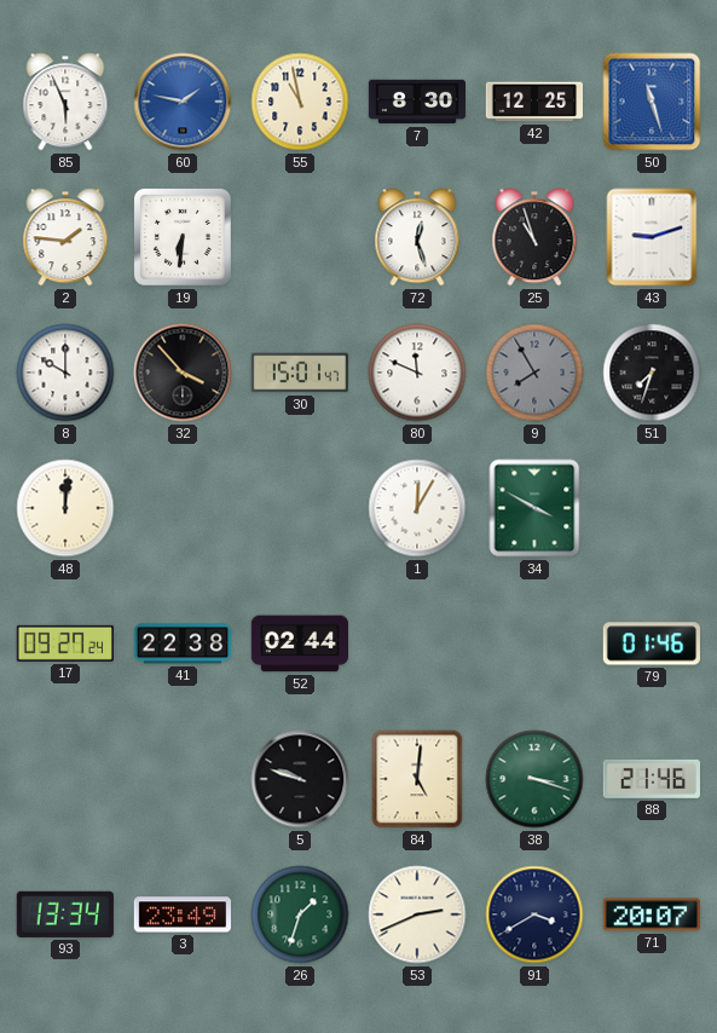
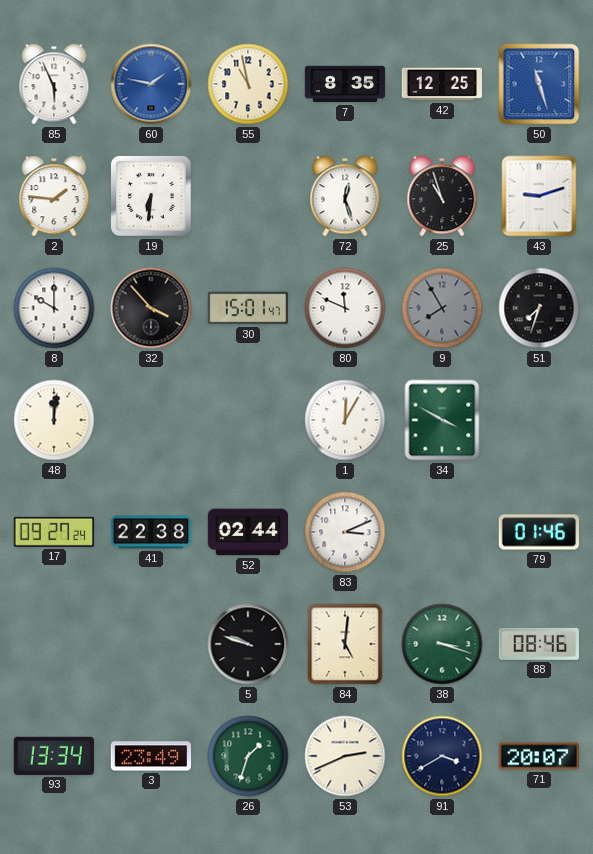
7: 8:30 -> 8:35 (345, 84)
83: none -> 3:11 (345, 532)
88: 21:46 -> 08:46 (539, 644)
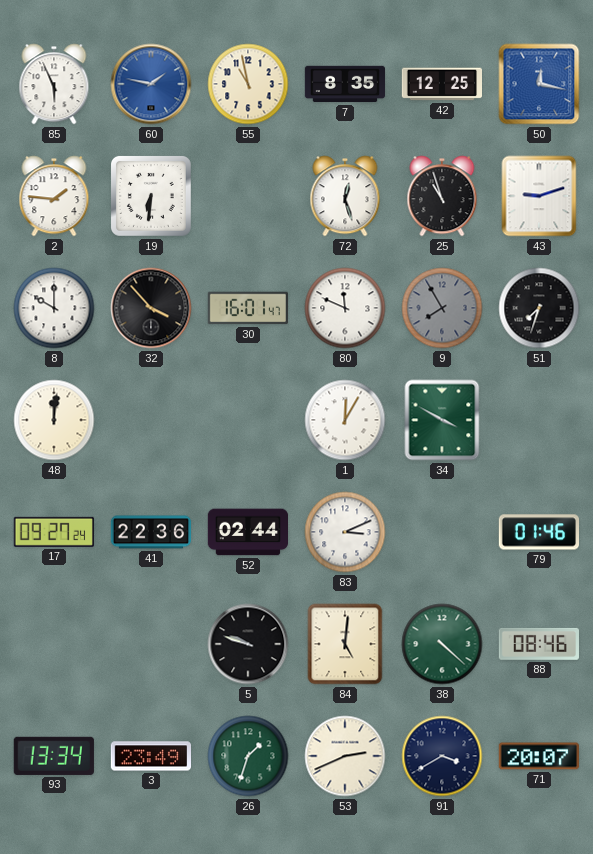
50: 11:27 -> 12:17 (539, 84)
30: 15:01 -> 16:01 (247, 308)
41: 22:38 -> 22:36 (151, 532)
38: 3:18 -> 4:22 (442, 644)
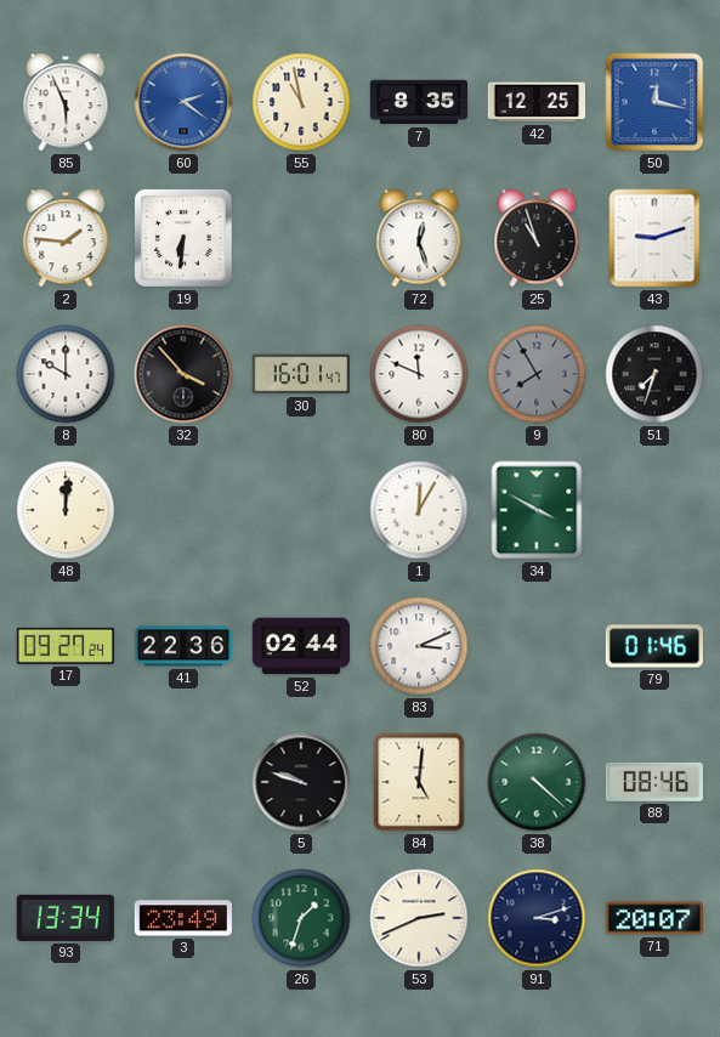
60: 1:47 -> 2:21 (183, 102)
91: 3:40 -> 3:12 (537, 918)
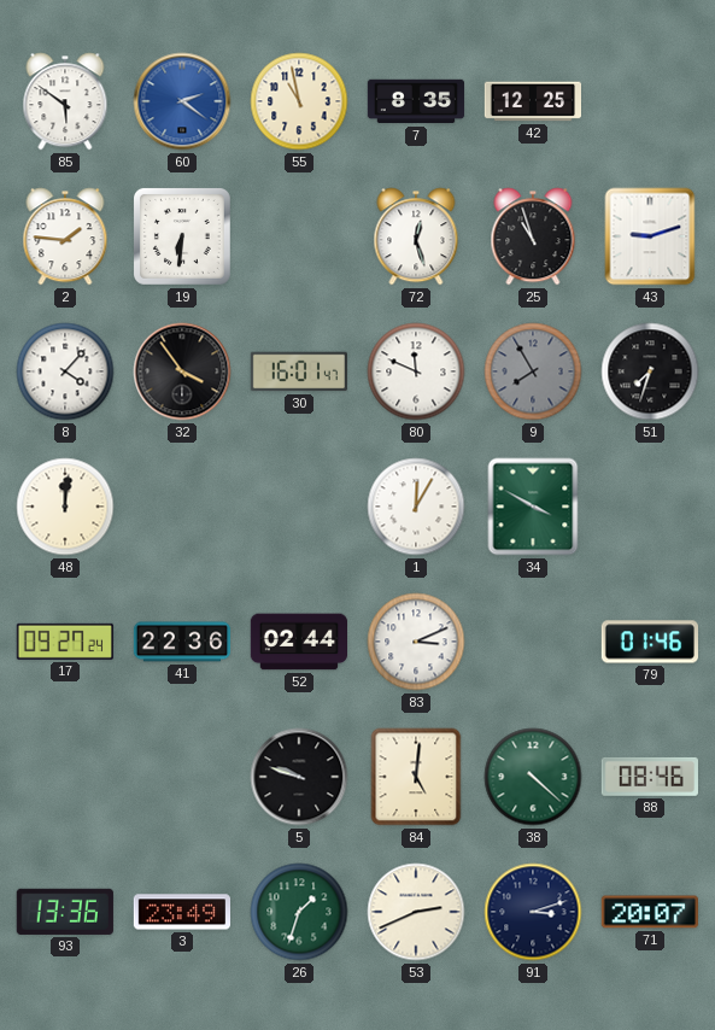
85: 5:56 -> 5:51 (65, 101)
50: 12:17 -> none (654, 102)
8: 10:00 -> 4:07 (65, 371)
32: 3:53 -> 3:54 (182, 371)
93: 13:34 -> 13:36 (65, 912)
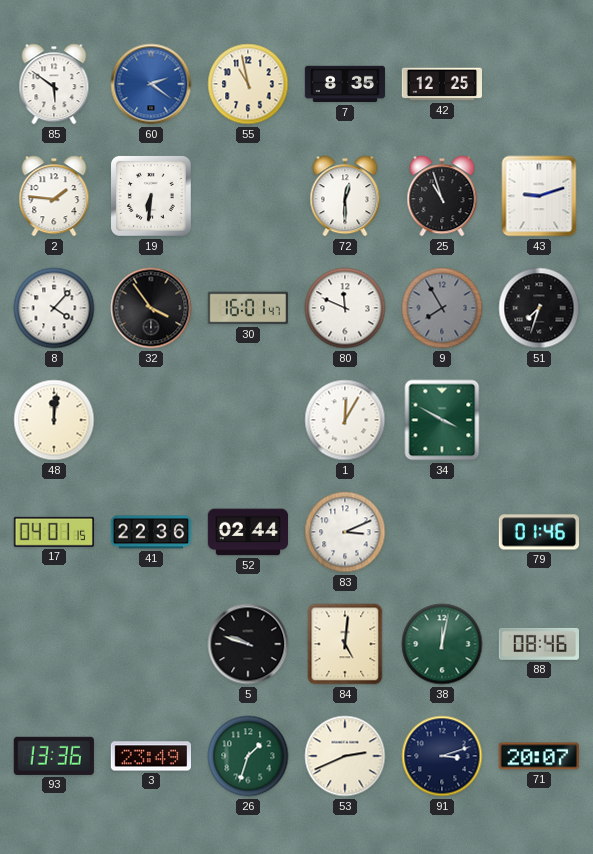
72: 12:27 -> 12:30 (345, 196)
17: 09:27 -> 04:01 (54, 532)
38: 4:22 -> 12:02 (442, 644)
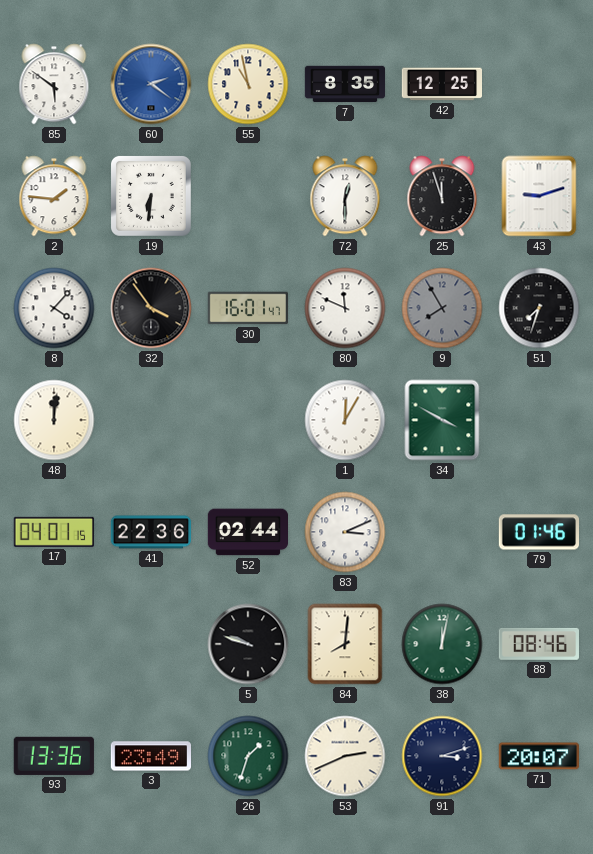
25: 10:57 -> 11:57 (442, 196)
84: 5:01 -> 8:01 (345, 644)
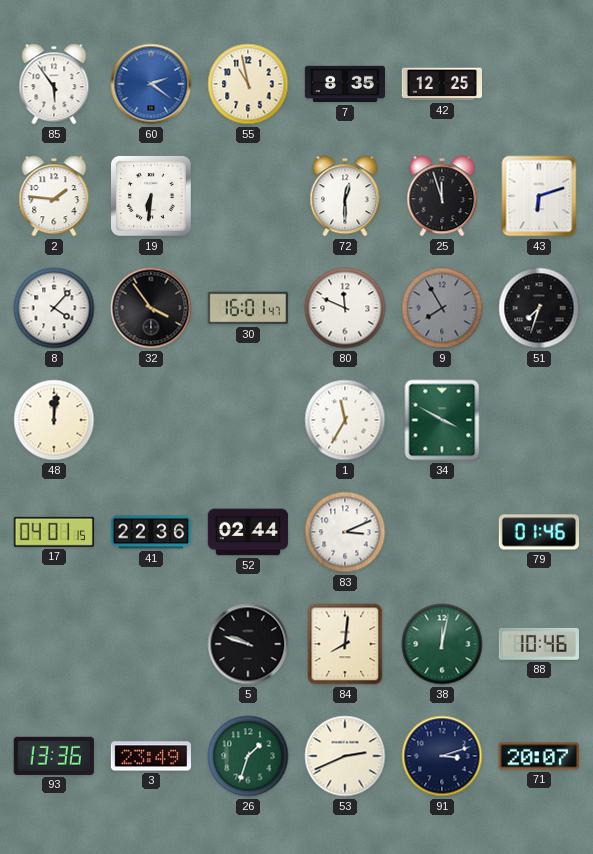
85: 5:51 -> 5:54 (54, 84)
43: 9:12 -> 6:12 (539, 196)
1: 12:05 -> 11:35 (345, 420)
88: 08:46 -> 10:46 (539, 644)
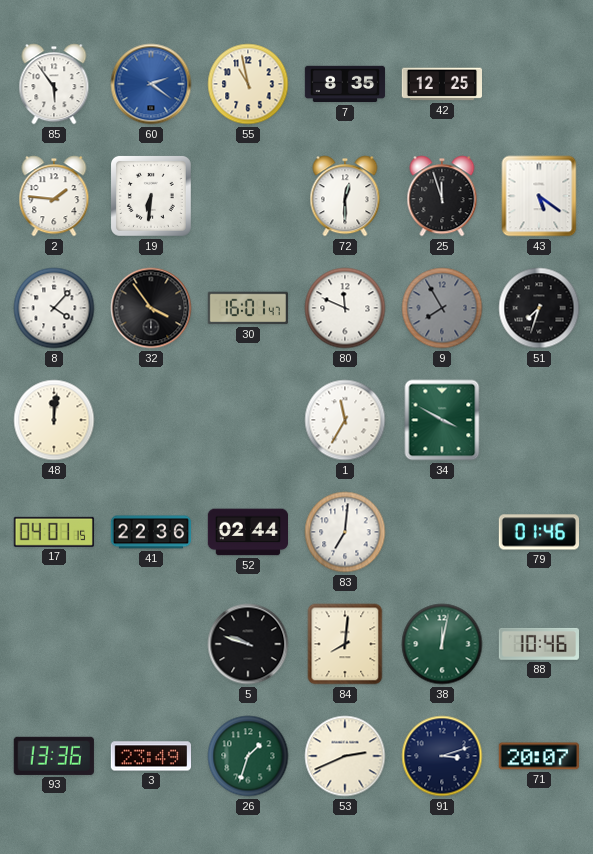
43: 6:12 -> 5:21 (539, 196)
83: 3:11 -> 7:01 (345, 532)
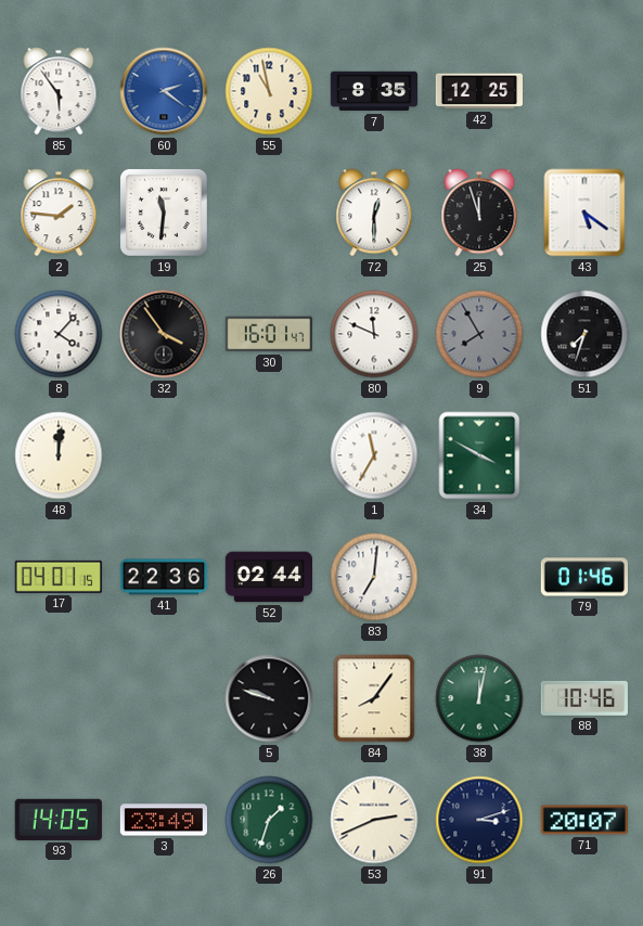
19: 6:31 -> 11:31 (164, 213)
84: 8:01 -> 8:06 (374, 698)
93: 13:36 -> 14:05 (59, 820)
